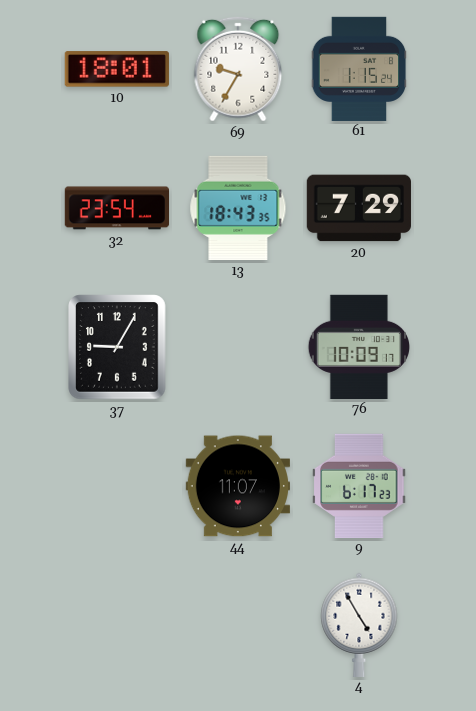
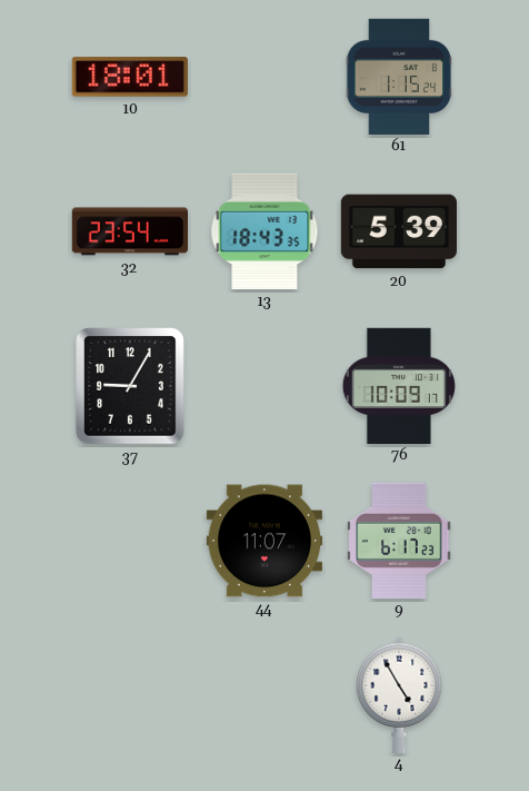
69: 9:35 -> none (238, 69)
20: 7:29 -> 5:39 (399, 231)
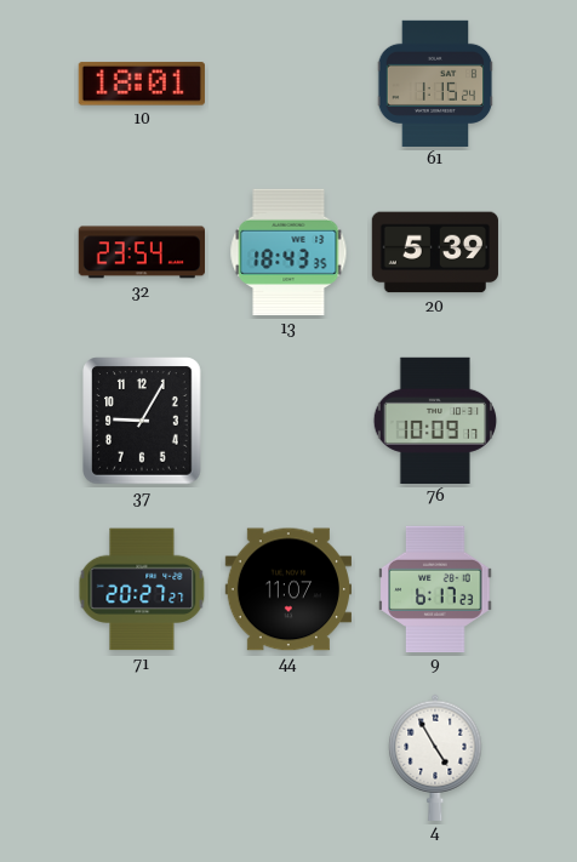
71: none -> 20:27 (142, 589)
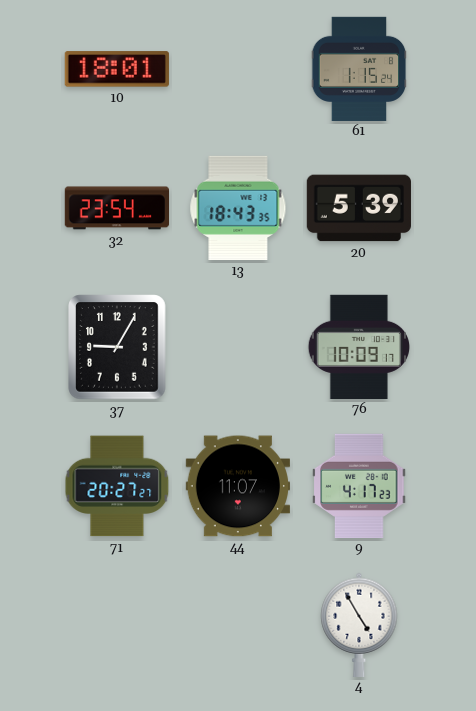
9: 6:17 -> 4:17 (359, 486)
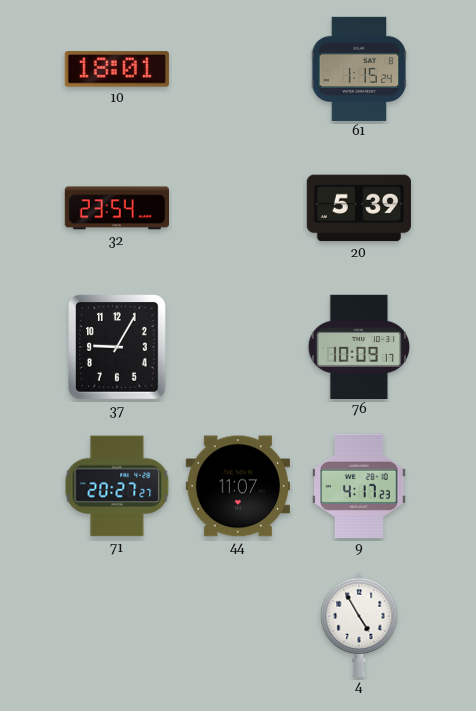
13: 18:43 -> none (238, 208)
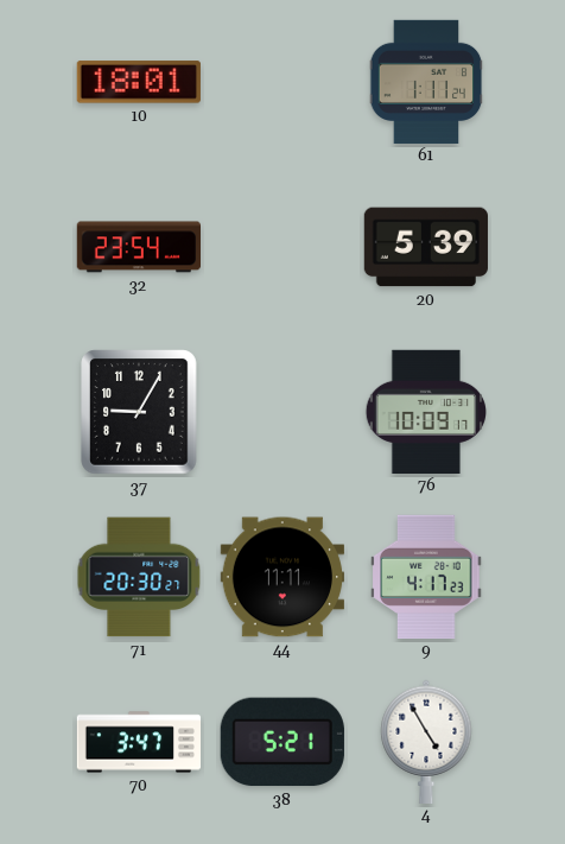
61: 1:15 -> 1:11 (426, 81)
71: 20:27 -> 20:30 (139, 577)
44: 11:07 -> 11:11 (281, 577)
70: none -> 3:47 (139, 742)
38: none -> 5:21 (282, 742)
